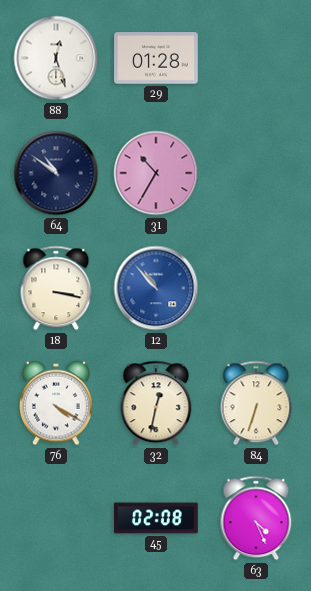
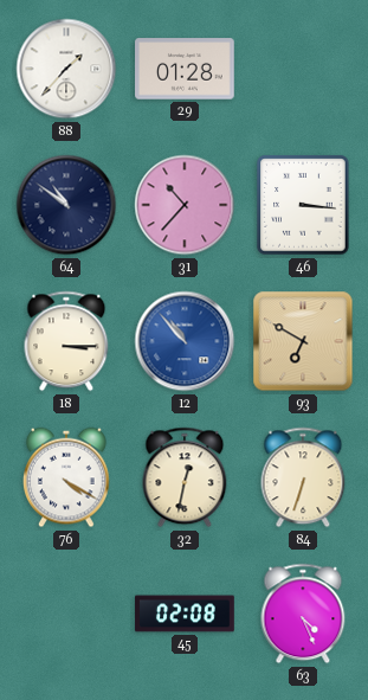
88: 12:27 -> 1:37 (66, 69)
31: 10:35 -> 10:37 (185, 205)
46: none -> 3:16 (303, 205)
18: 3:17 -> 3:15 (66, 341)
93: none -> 6:50 (303, 341)
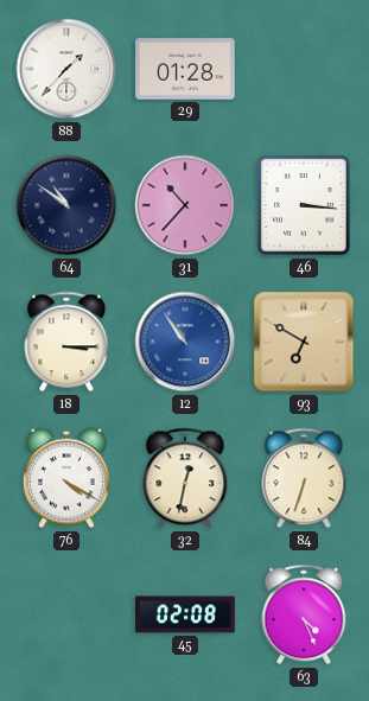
12: 10:53 -> 10:54 (185, 342)
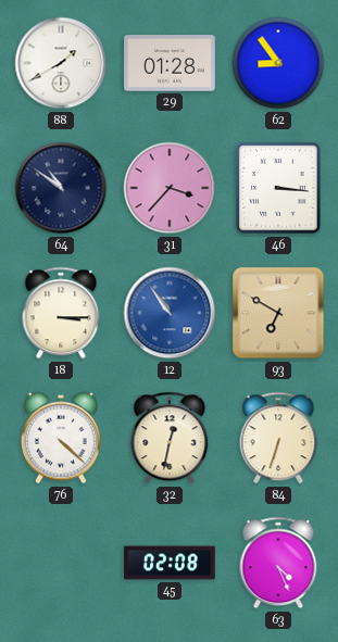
88: 1:37 -> 1:40 (61, 63)
62: none -> 8:54 (278, 63)
31: 10:37 -> 3:37 (170, 188)
76: 4:20 -> 4:22 (62, 438)
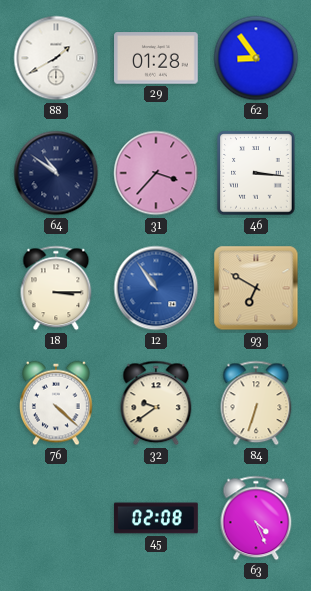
32: 12:32 -> 9:39 (156, 403)
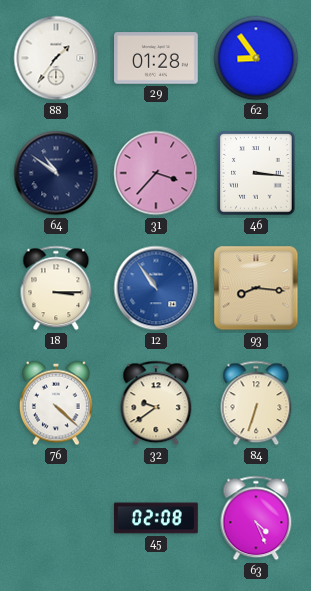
88: 1:40 -> 1:36 (56, 58)
93: 6:50 -> 8:16 (256, 288)
